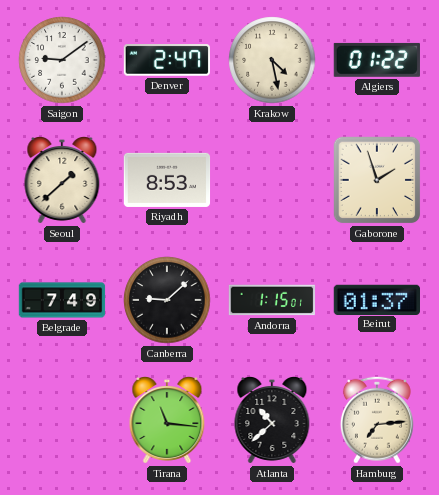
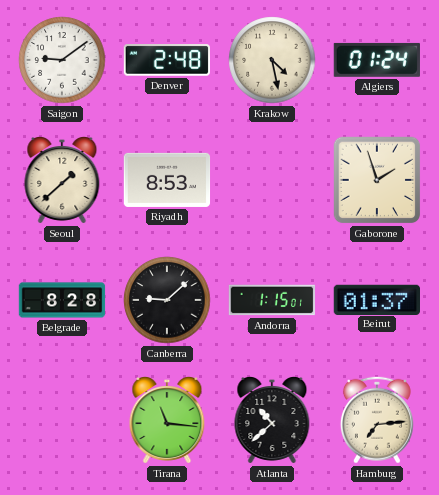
Denver: 2:47 -> 2:48 (166, 60)
Algiers: 01:22 -> 01:24 (377, 60)
Belgrade: 7:49 -> 8:28 (62, 300)
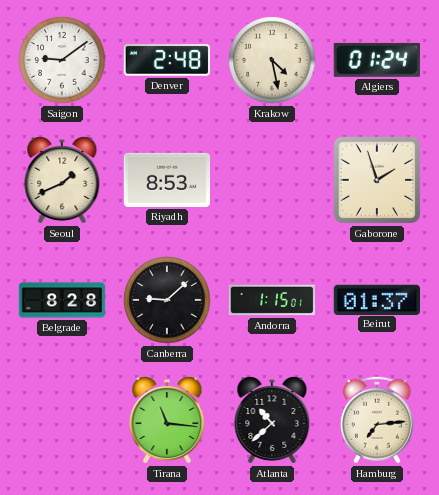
Seoul: 1:38 -> 1:41 (62, 181)
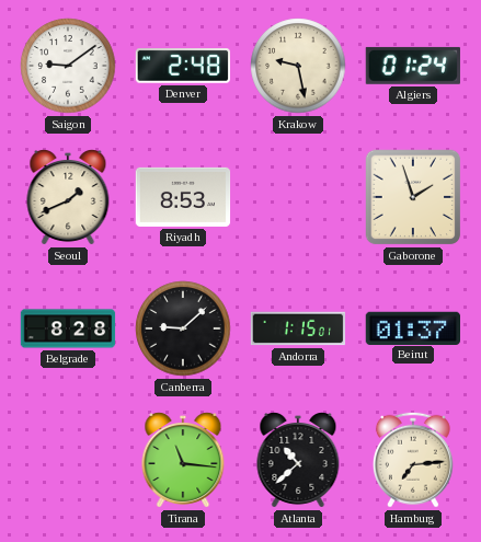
Krakow: 4:28 -> 9:28 (298, 66)
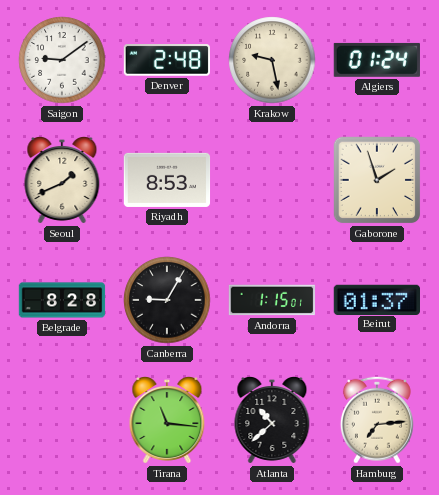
Canberra: 9:08 -> 9:05 (167, 300)
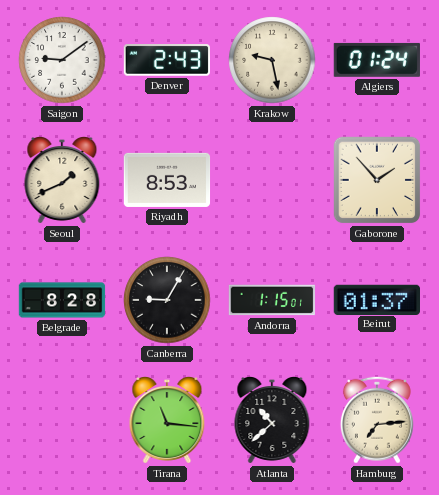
Denver: 2:48 -> 2:43 (166, 60)
Gaborone: 1:57 -> 1:53 (377, 180)
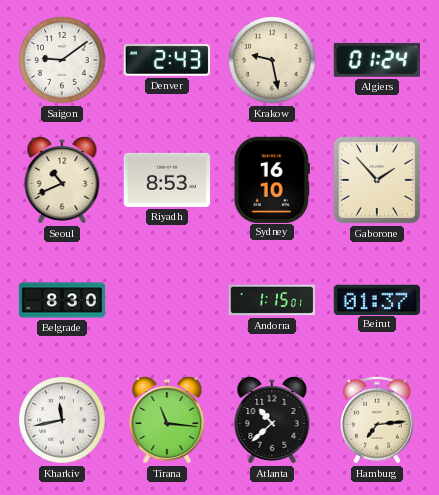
Seoul: 1:41 -> 10:41 (62, 181)
Sydney: none -> 16:10 (272, 179)
Belgrade: 8:28 -> 8:30 (62, 300)
Canberra: 9:05 -> none (167, 300)
Kharkiv: none -> 11:43 (62, 420)
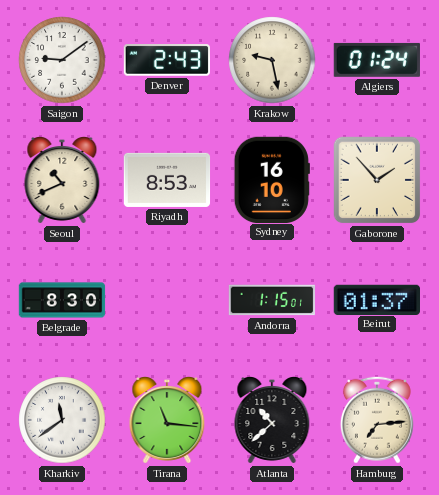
Kharkiv: 11:43 -> 11:39 (62, 420)
